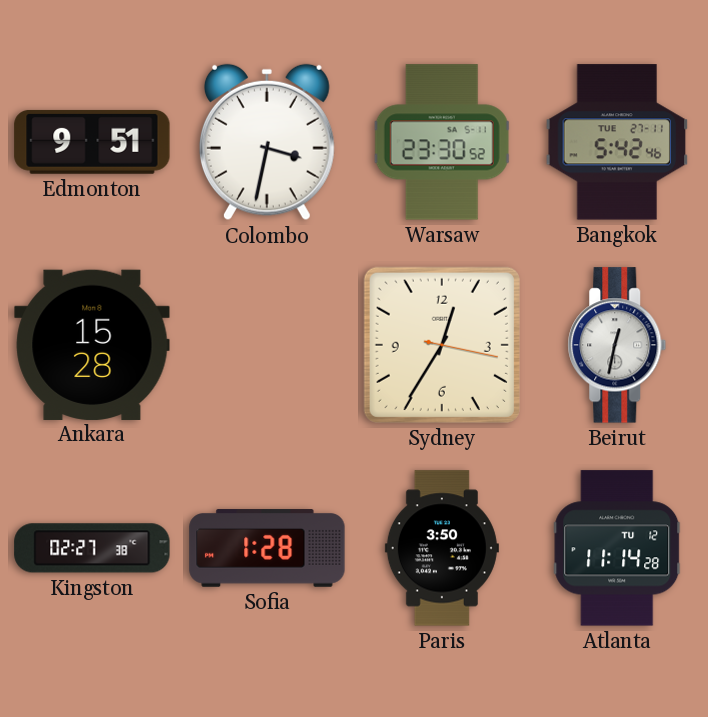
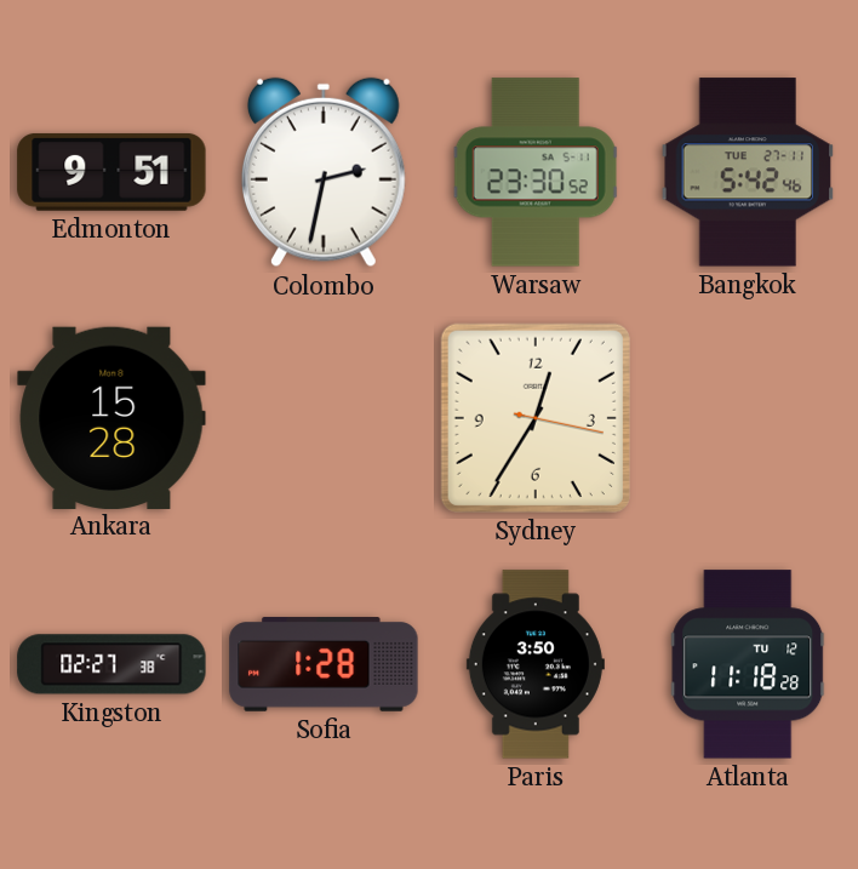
Colombo: 3:32 -> 2:32 (324, 172)
Beirut: 12:32 -> none (617, 345)
Atlanta: 11:14 -> 11:18 (748, 664)
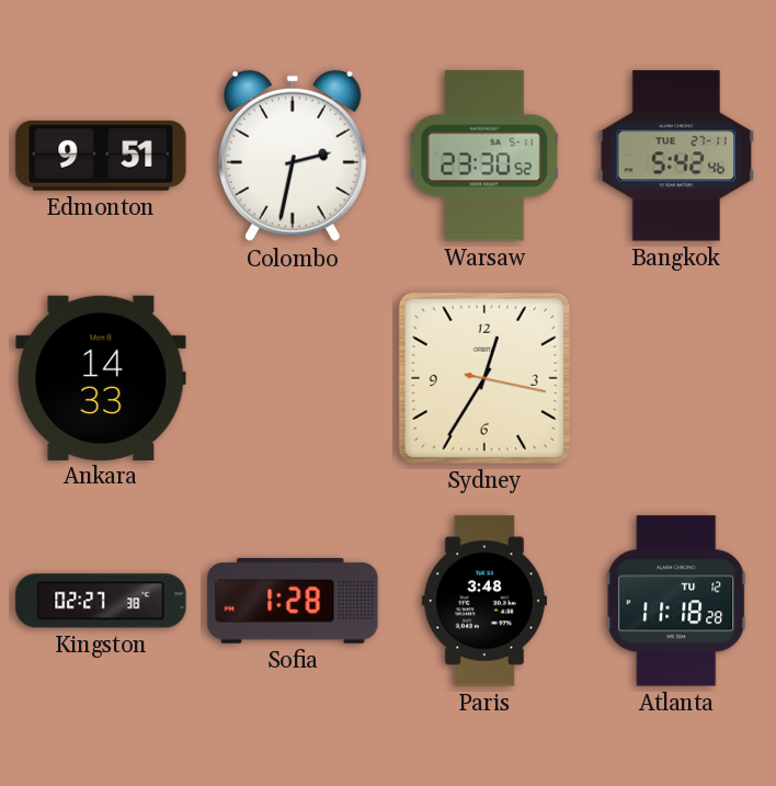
Ankara: 15:28 -> 14:33 (101, 377)
Paris: 3:50 -> 3:48 (484, 601)
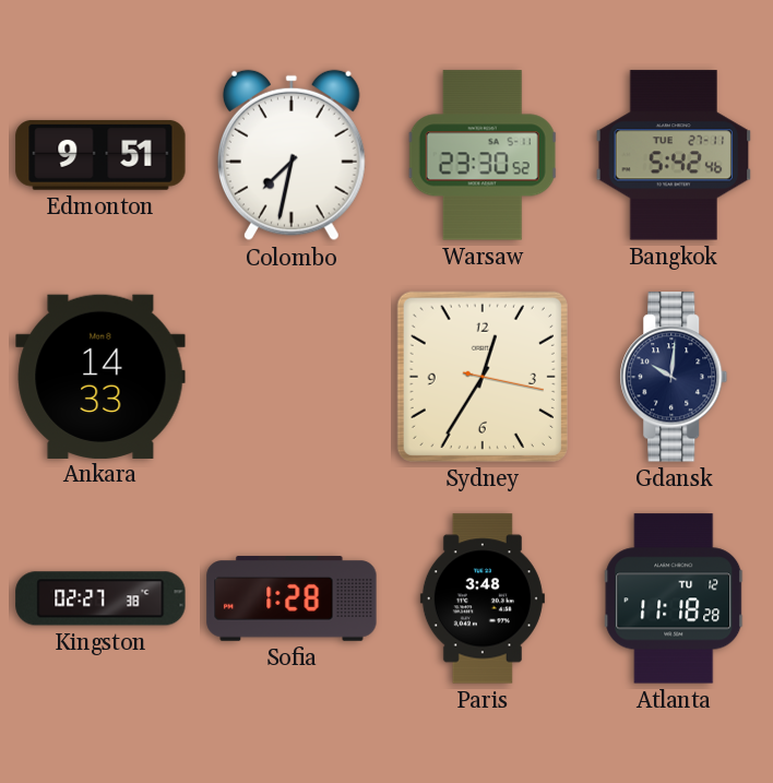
Colombo: 2:32 -> 7:32 (292, 155)
Gdansk: none -> 10:01 (674, 377)
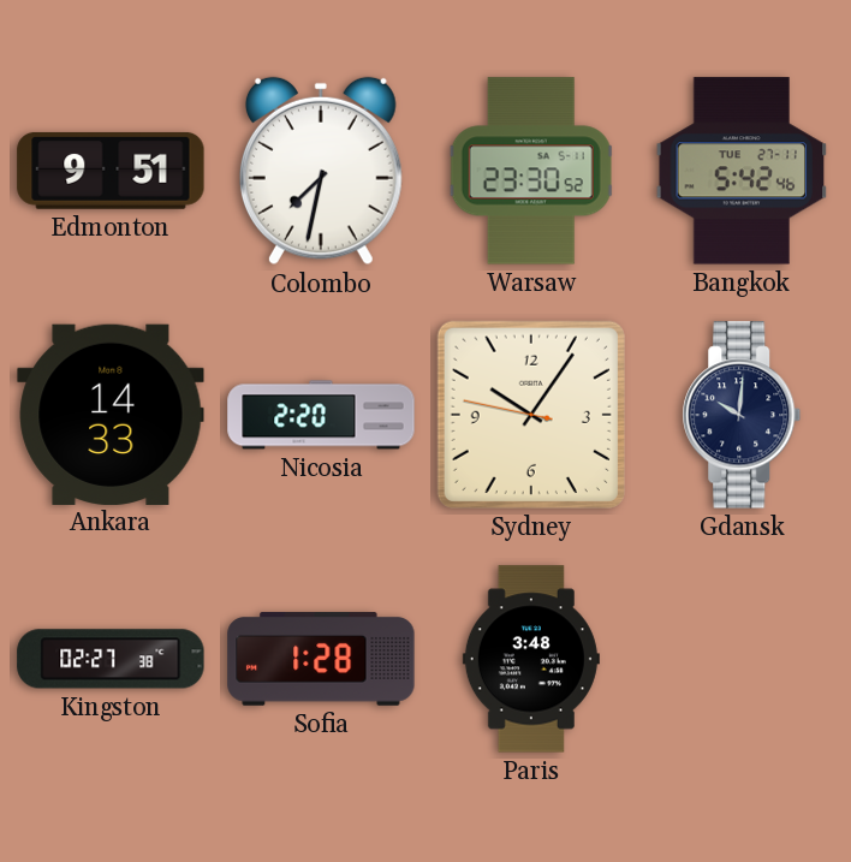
Nicosia: none -> 2:20 (321, 415)
Sydney: 12:35 -> 10:05 (531, 415)
Atlanta: 11:18 -> none (674, 598)
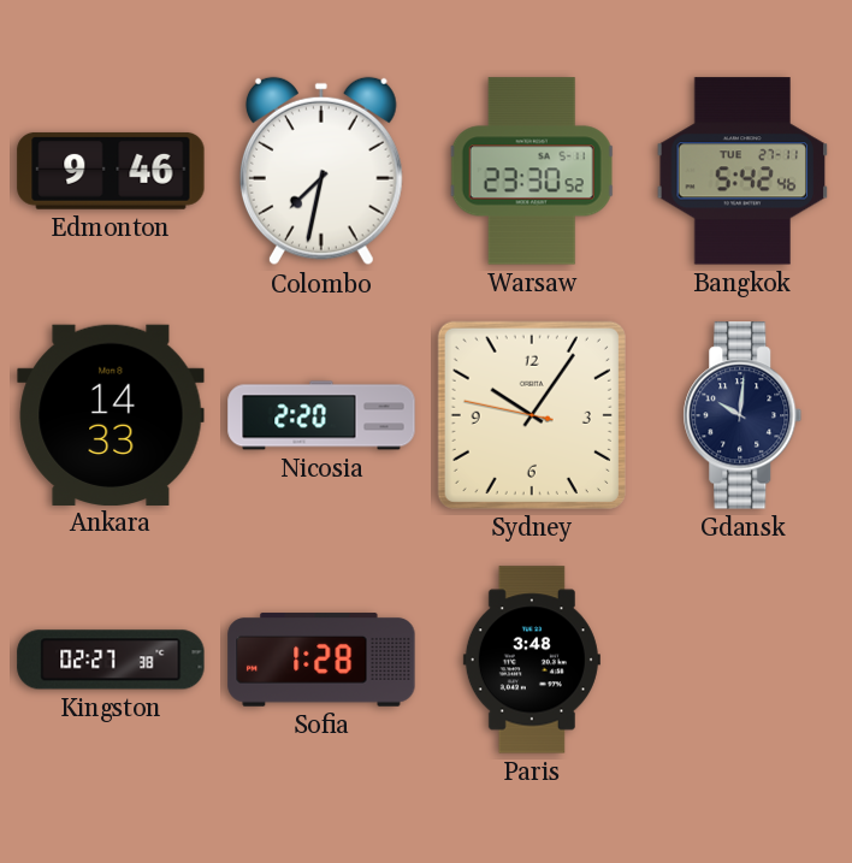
Edmonton: 9:51 -> 9:46 (111, 171)
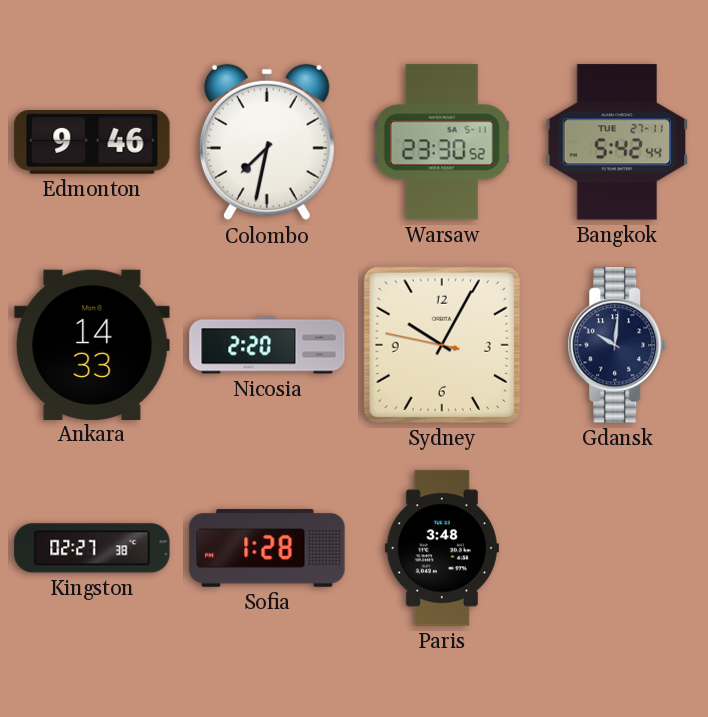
Bangkok: 5:42:46 -> 5:42:44 (617, 142)
Sydney: 10:05 -> 10:04 (442, 345)
